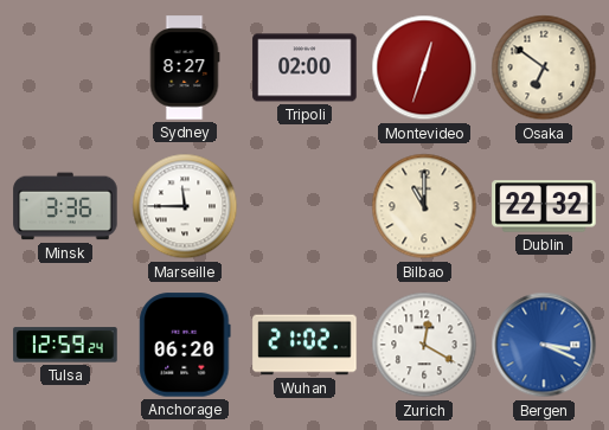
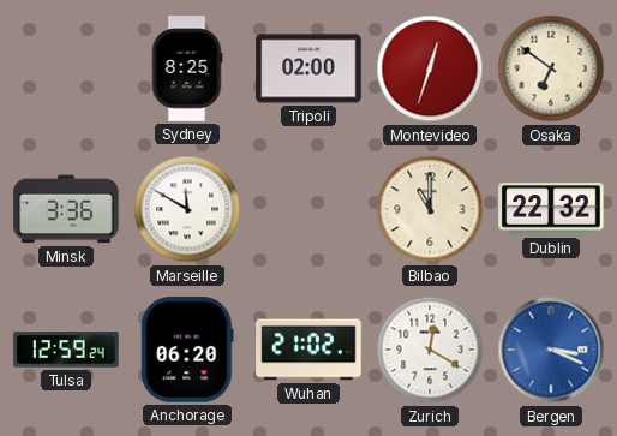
Sydney: 8:27 -> 8:25 (187, 68)
Marseille: 11:45 -> 11:50 (187, 209)
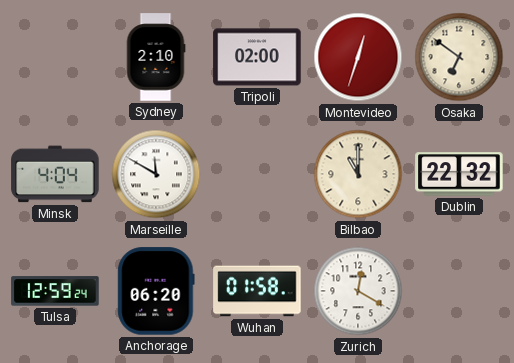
Sydney: 8:25 -> 2:10 (156, 57)
Minsk: 3:36 -> 4:04 (55, 174)
Wuhan: 21:02 -> 01:58 (257, 291)
Bergen: 3:19 -> none (551, 350)
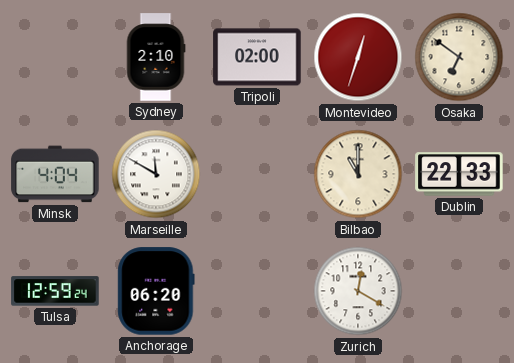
Dublin: 22:32 -> 22:33 (459, 174)
Wuhan: 01:58 -> none (257, 291)
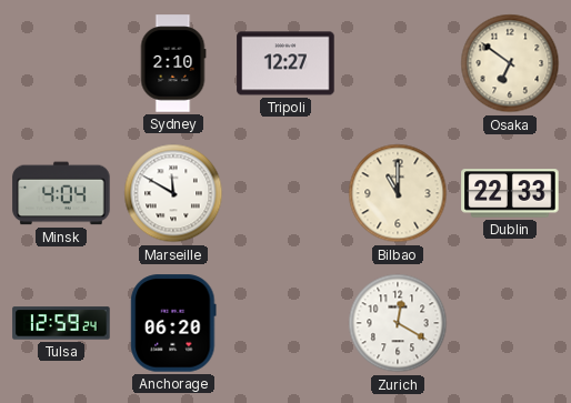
Tripoli: 02:00 -> 12:27 (285, 63)
Montevideo: 12:33 -> none (358, 57)
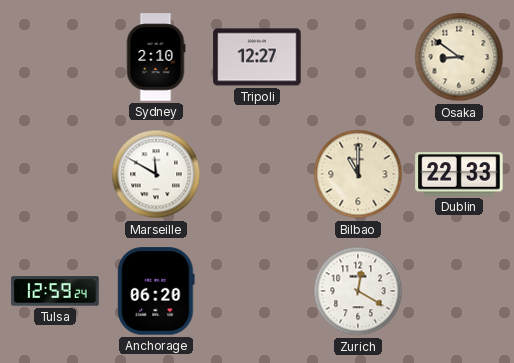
Osaka: 6:51 -> 8:51 (459, 57)
Minsk: 4:04 -> none (61, 193)
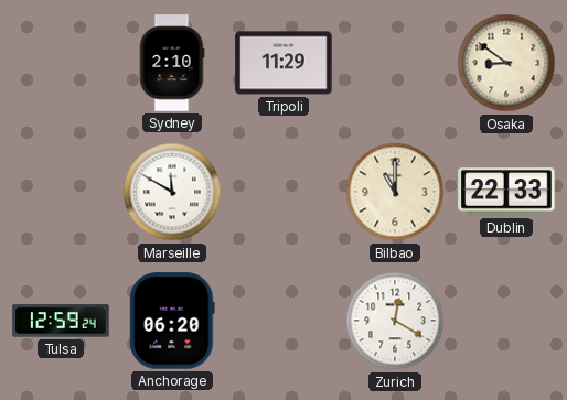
Tripoli: 12:27 -> 11:29 (283, 63)
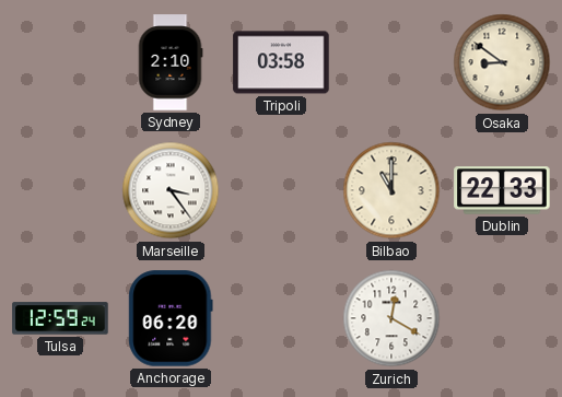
Tripoli: 11:29 -> 03:58 (281, 62)
Marseille: 11:50 -> 3:24 (171, 190)
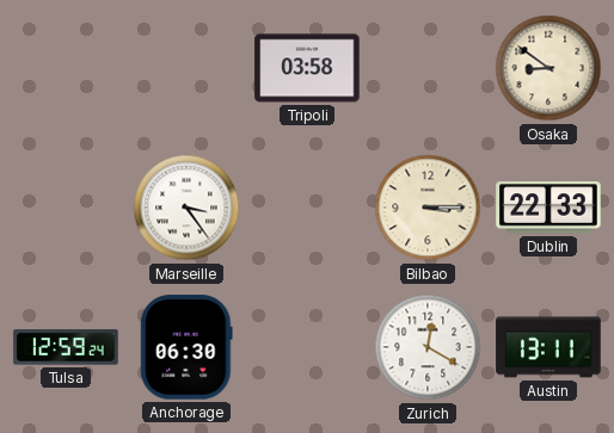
Sydney: 2:10 -> none (171, 62)
Bilbao: 11:00 -> 3:15 (428, 208)
Anchorage: 06:20 -> 06:30 (186, 347)
Austin: none -> 13:11 (548, 347)
